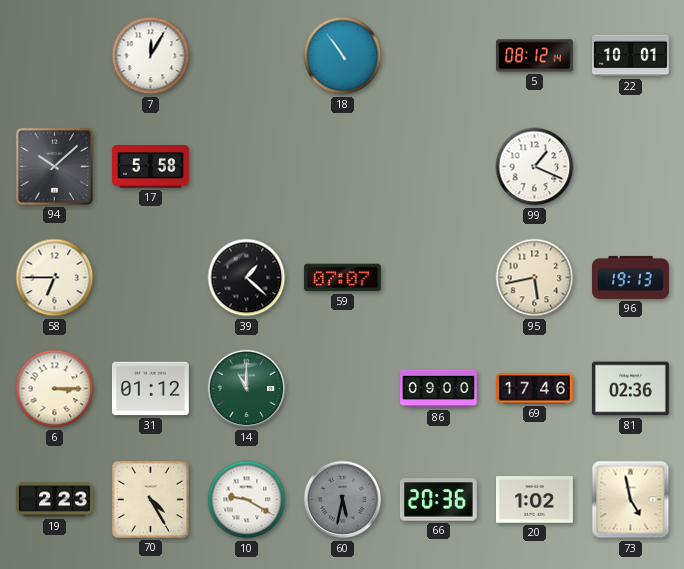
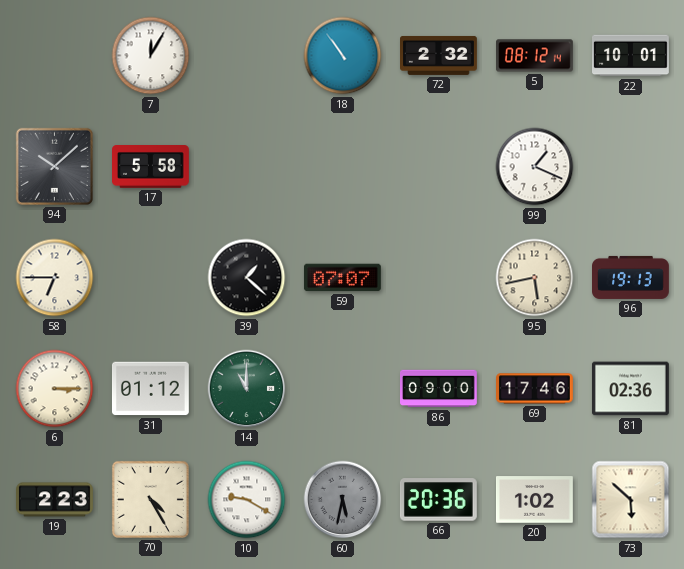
72: none -> 2:32 (439, 55)
73: 4:58 -> 5:52 (631, 500)
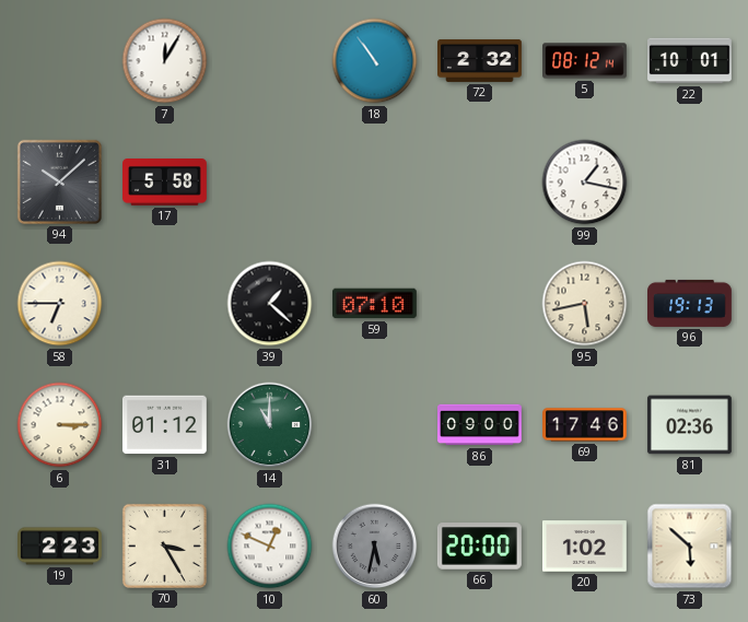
99: 1:19 -> 1:17 (585, 183)
59: 07:07 -> 07:10 (374, 304)
70: 4:25 -> 3:25 (164, 545)
10: 9:20 -> 12:49 (270, 547)
66: 20:36 -> 20:00 (479, 547)
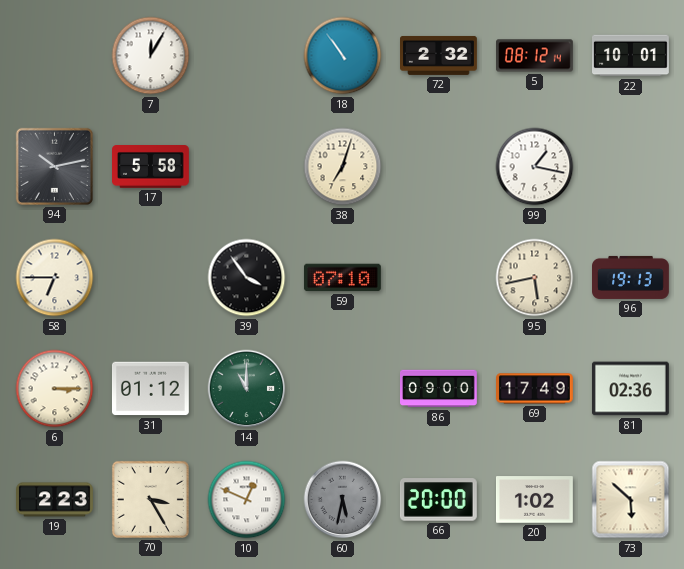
94: 10:08 -> 10:13 (54, 166)
38: none -> 7:03 (343, 167)
39: 1:22 -> 3:54 (247, 278)
69: 17:46 -> 17:49 (535, 389)
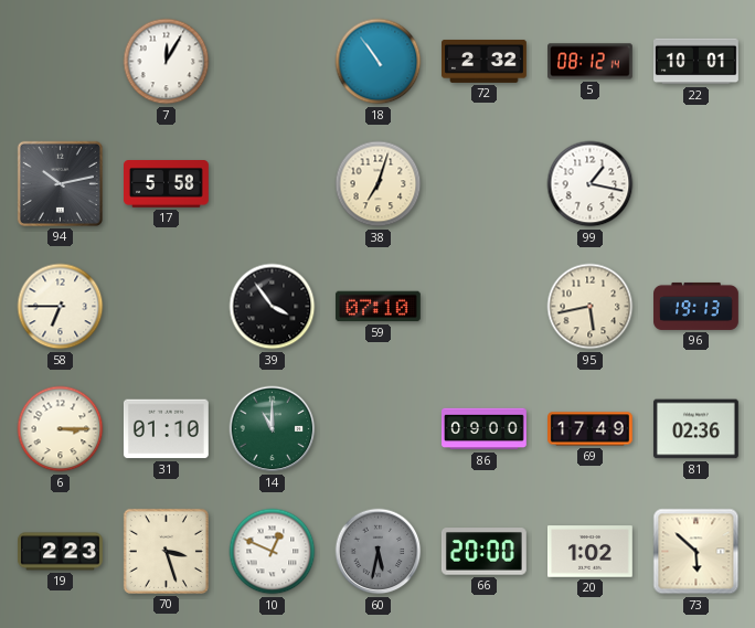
31: 01:12 -> 01:10 (166, 429)
70: 3:25 -> 3:27 (166, 551)
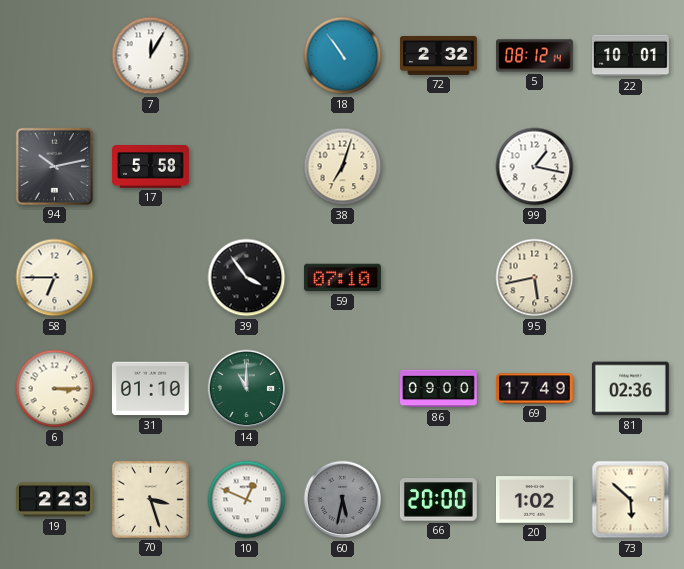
96: 19:13 -> none (696, 306)
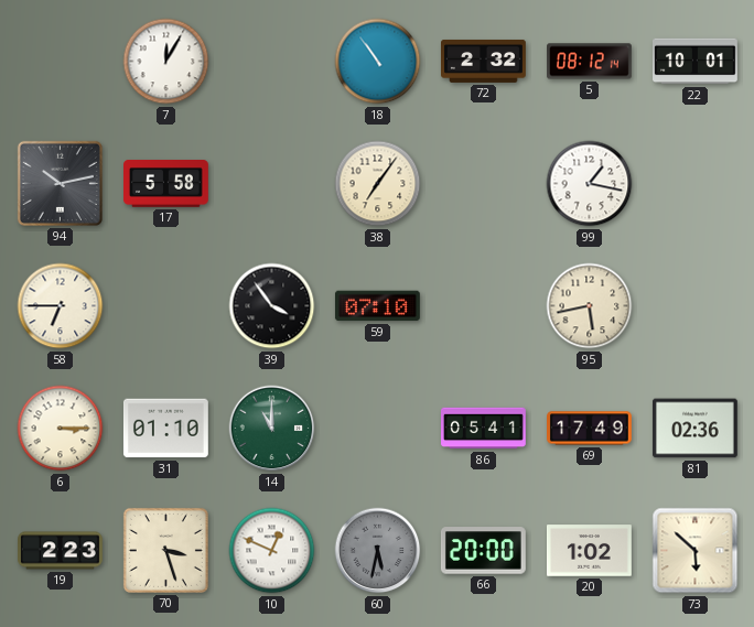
38: 7:03 -> 7:06 (378, 184)
86: 09:00 -> 05:41 (484, 429)
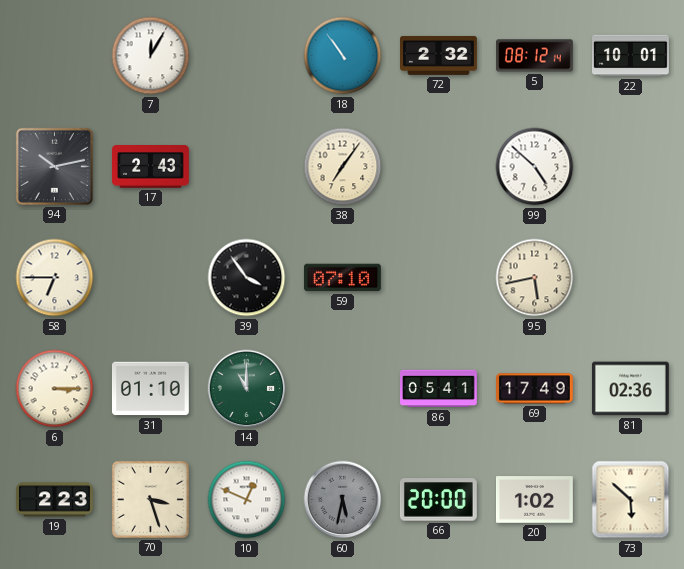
17: 5:58 -> 2:43 (151, 167)
99: 1:17 -> 4:52 (535, 167)
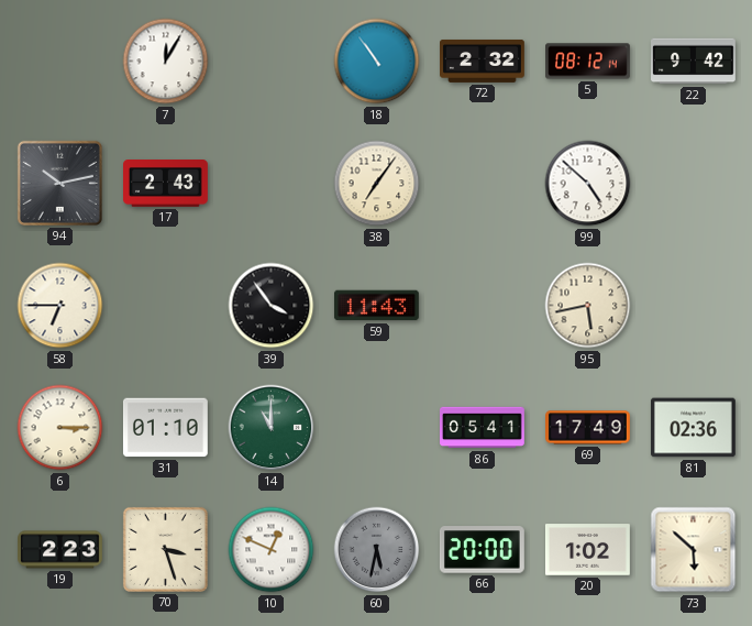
22: 10:01 -> 9:42 (694, 62)
59: 07:10 -> 11:43 (376, 306)
